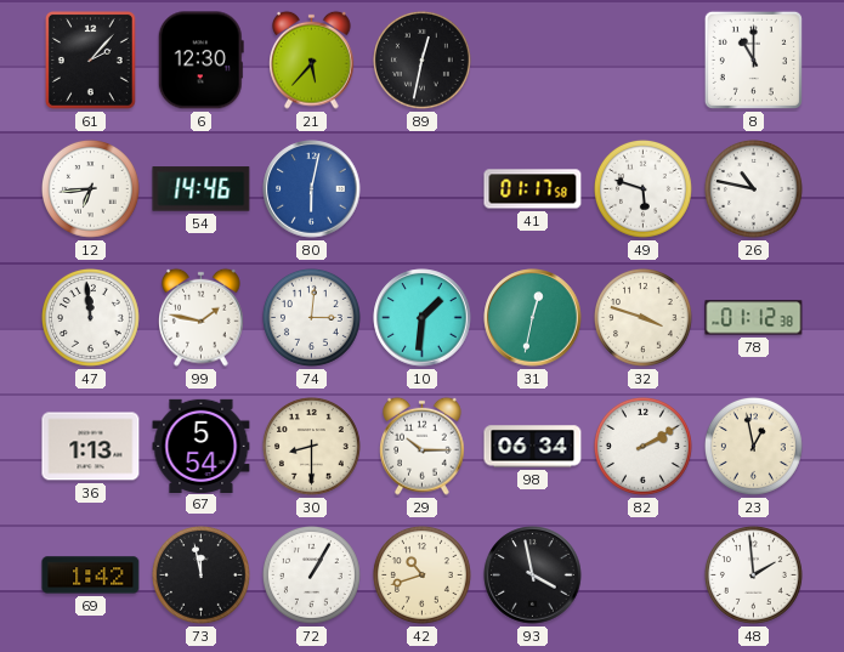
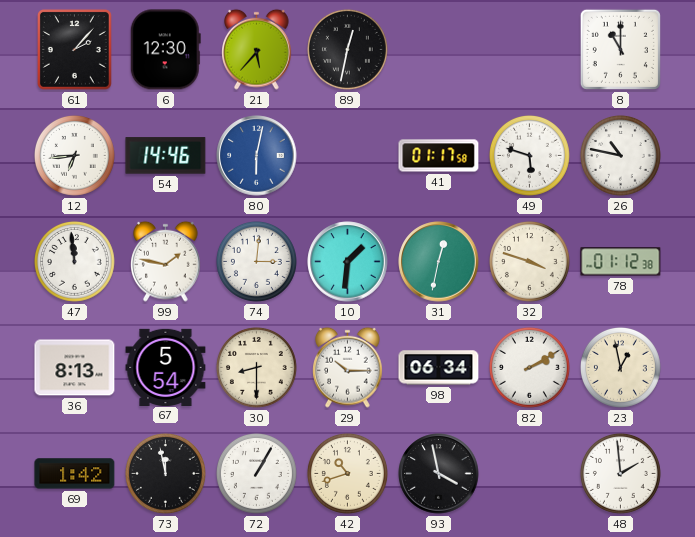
36: 1:13 -> 8:13 (75, 368)
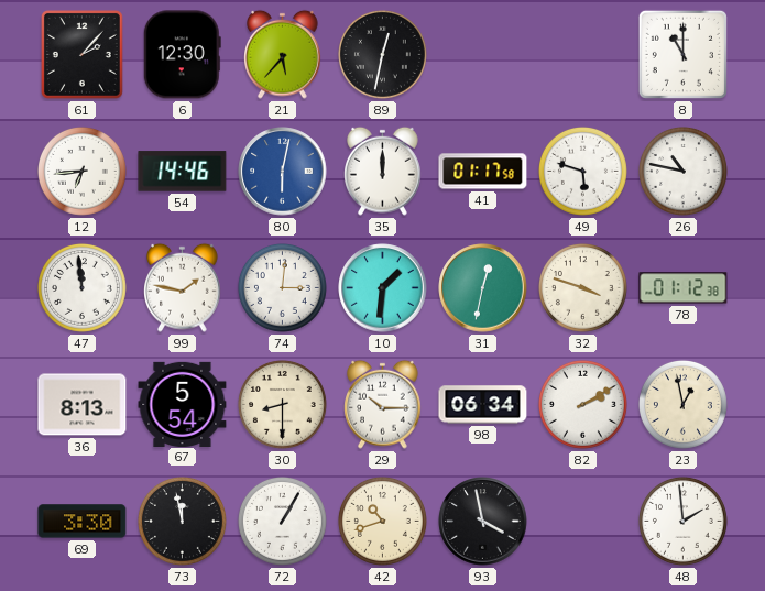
35: none -> 12:00 (383, 171)
69: 1:42 -> 3:30 (83, 522)
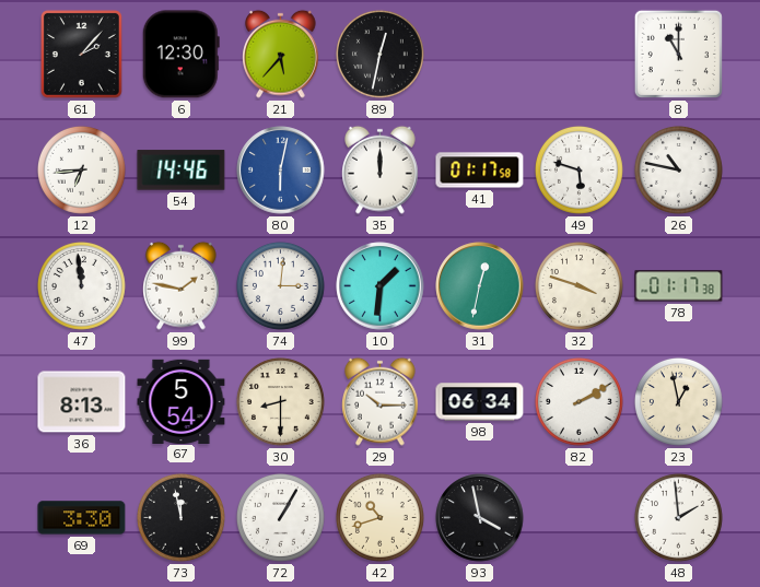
78: 01:12 -> 01:17 (679, 286)
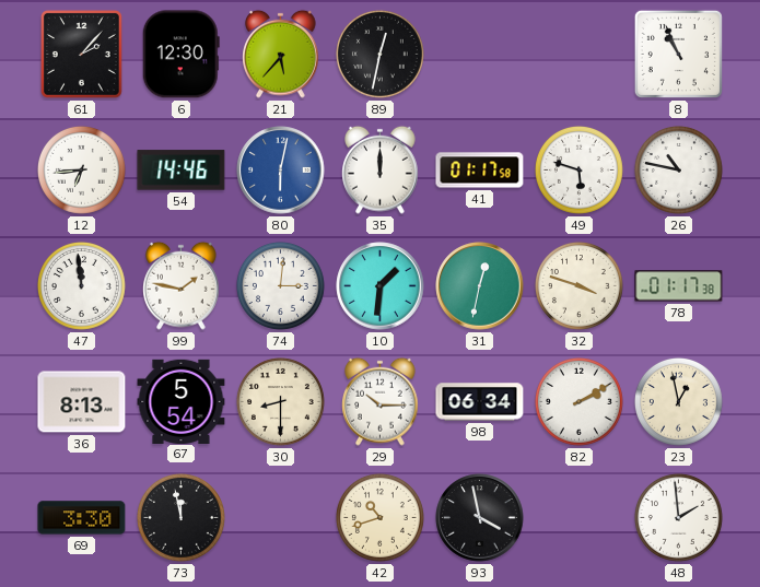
8: 11:00 -> 10:56 (678, 54)
72: 1:05 -> none (280, 517)
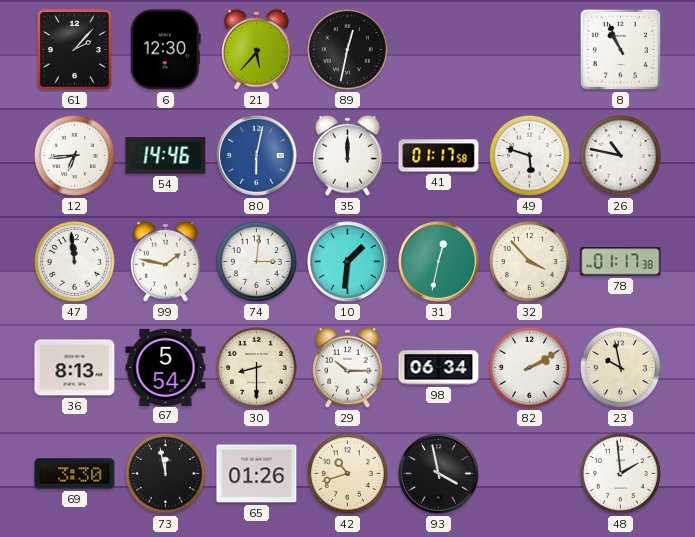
32: 3:48 -> 3:53 (529, 261)
23: 12:58 -> 9:58 (620, 367)
65: none -> 01:26 (257, 474)
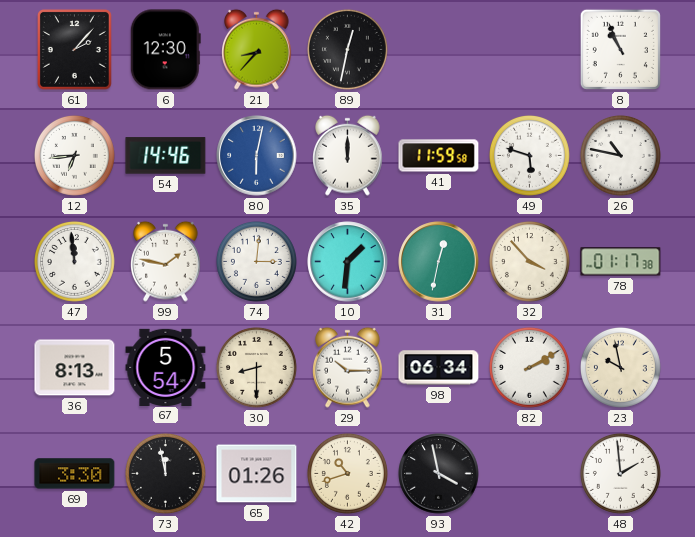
21: 5:37 -> 8:37 (257, 49)
41: 01:17 -> 11:59 (439, 156)
